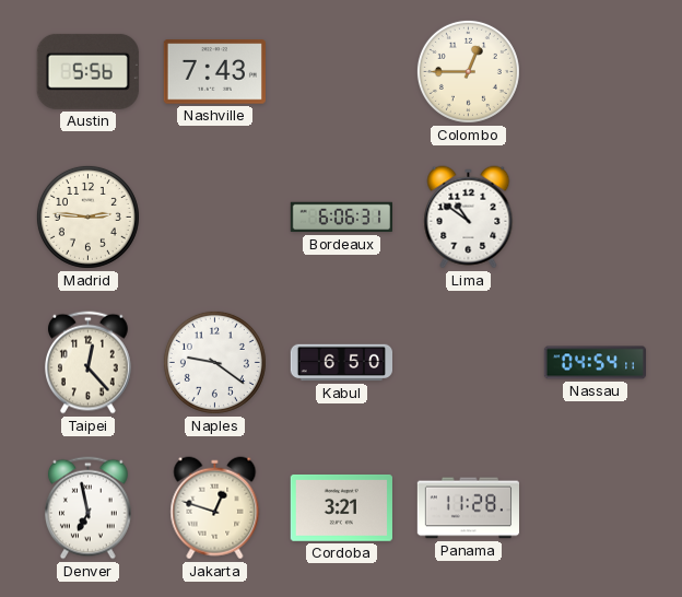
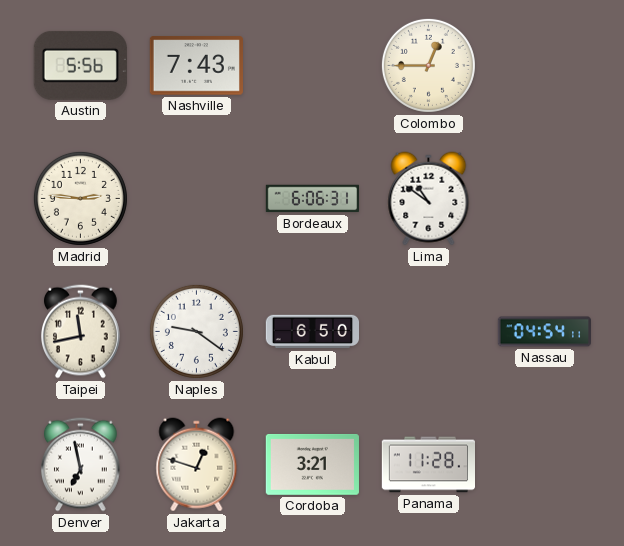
Taipei: 12:23 -> 11:43 (81, 332)
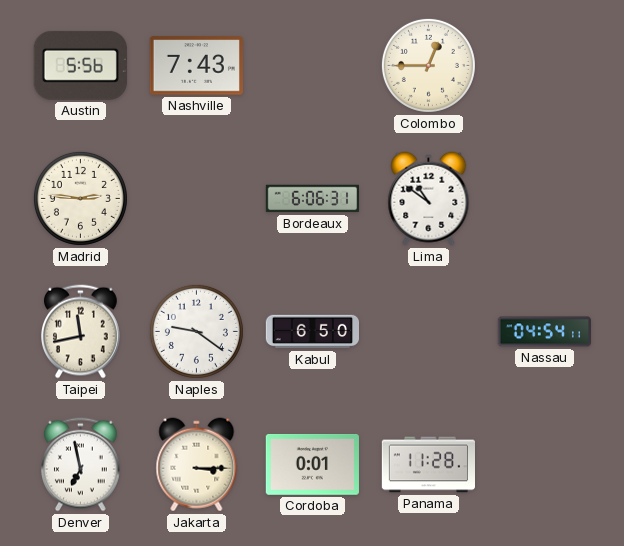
Jakarta: 12:48 -> 3:15 (197, 465)
Cordoba: 3:21 -> 0:01 (312, 464)
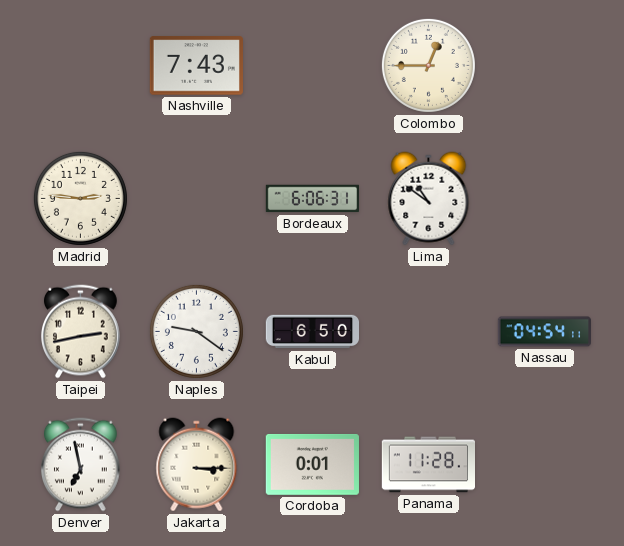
Austin: 5:56 -> none (80, 65)
Taipei: 11:43 -> 2:43 (81, 332)
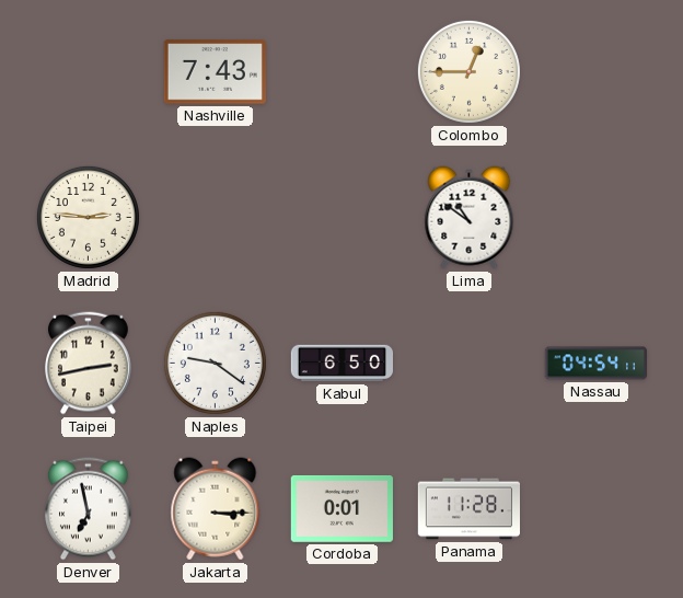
Bordeaux: 6:06 -> none (312, 199)
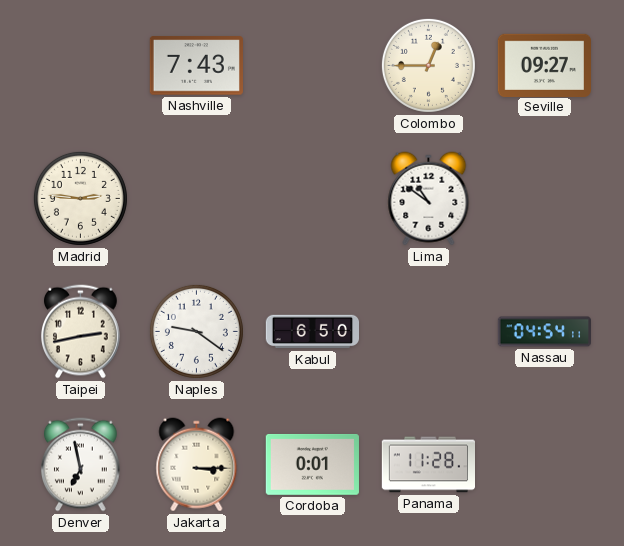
Seville: none -> 09:27 (544, 65)
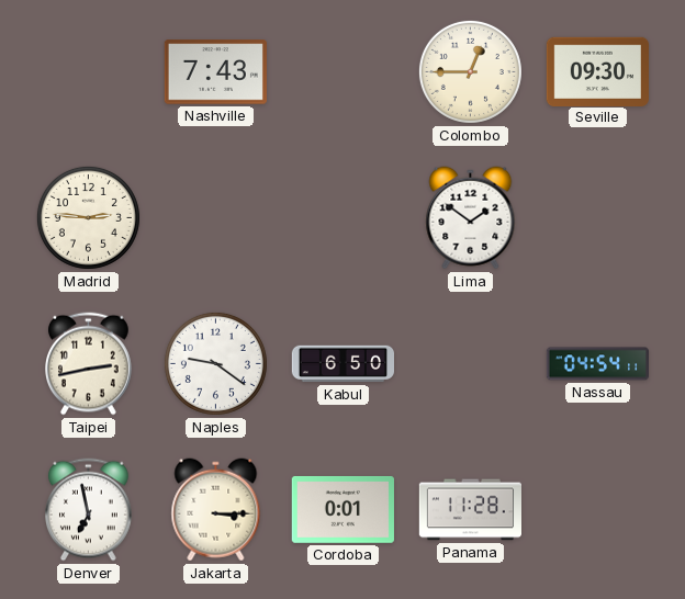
Seville: 09:27 -> 09:30 (597, 71)
Lima: 10:51 -> 1:51 (471, 218)
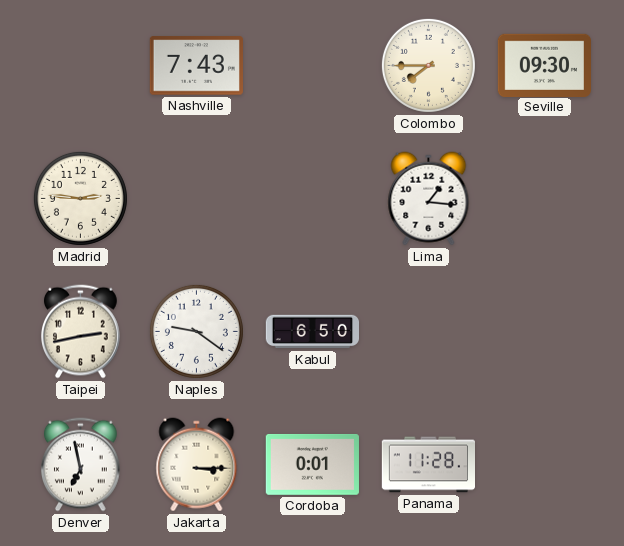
Colombo: 12:45 -> 7:45 (428, 65)
Lima: 1:51 -> 1:16 (429, 199)
Nassau: 04:54 -> none (597, 364)
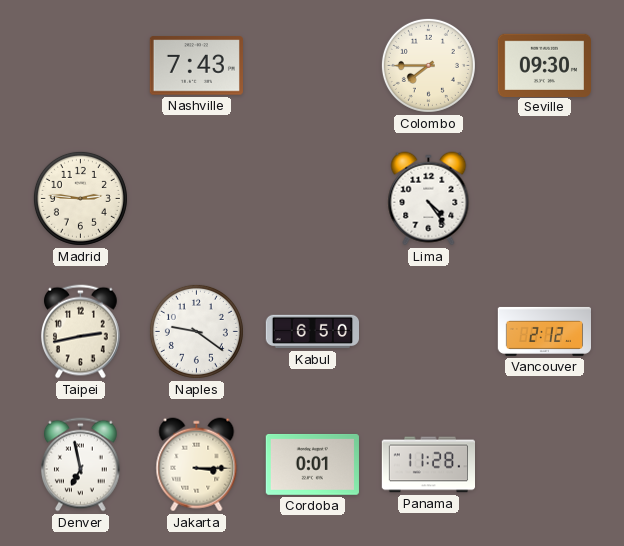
Lima: 1:16 -> 4:24 (429, 199)
Vancouver: none -> 2:12 (544, 331)
